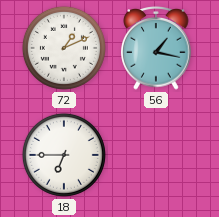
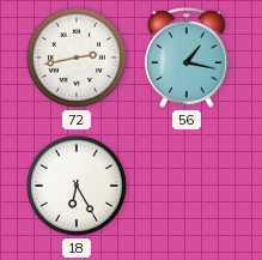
72: 1:11 -> 2:43 (77, 58)
18: 6:45 -> 6:25 (77, 186)
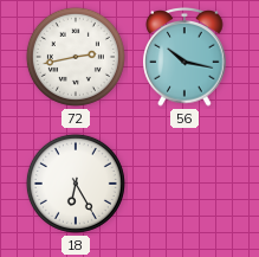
56: 1:17 -> 10:17 (184, 58)
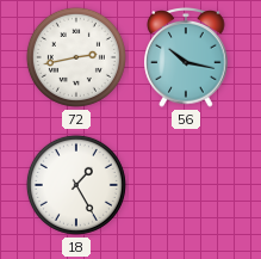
18: 6:25 -> 1:25 (76, 185)
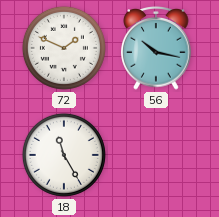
72: 2:43 -> 1:49 (64, 48)
18: 1:25 -> 11:25 (64, 155)
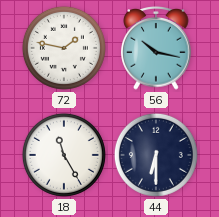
72: 1:49 -> 1:47 (64, 48)
44: none -> 6:30 (156, 155)
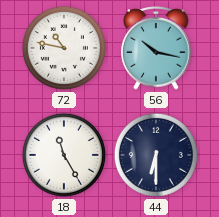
72: 1:47 -> 10:47 (64, 48)
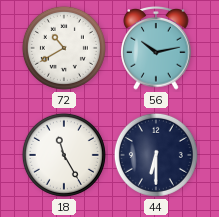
72: 10:47 -> 10:40 (64, 48)
56: 10:17 -> 10:13 (156, 49)
